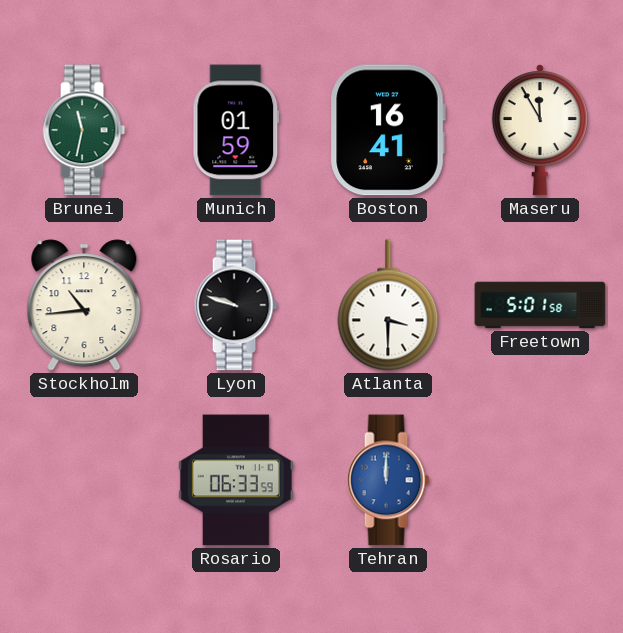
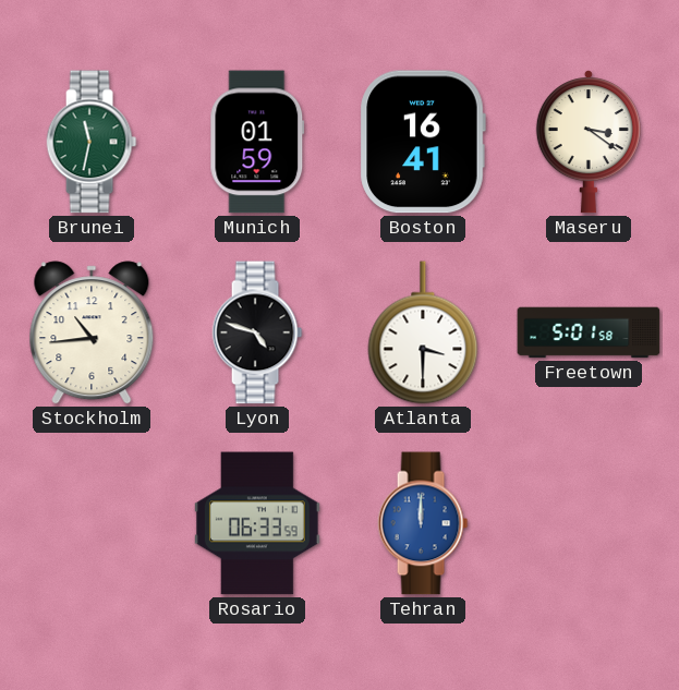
Maseru: 11:55 -> 3:21 (589, 142)
Lyon: 9:48 -> 4:48 (257, 332)
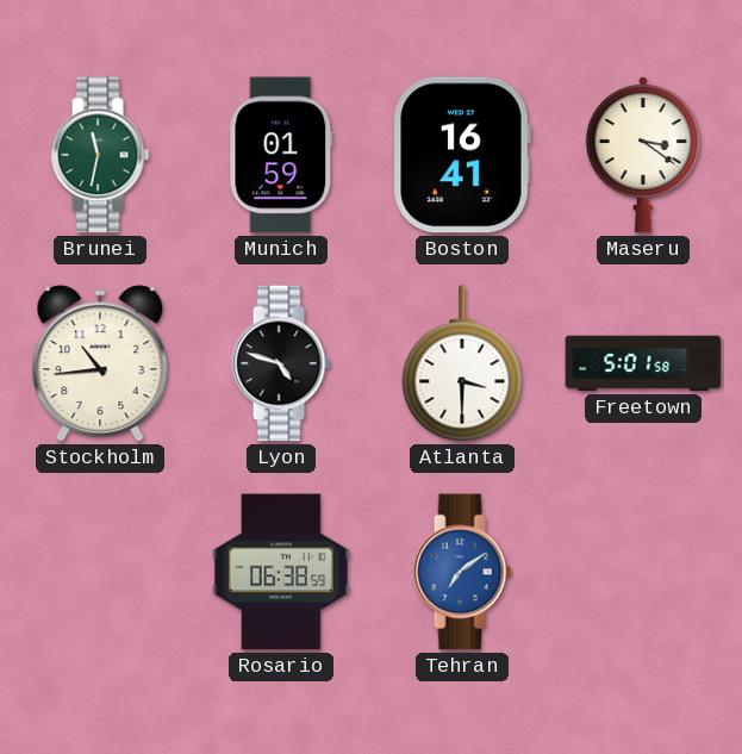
Rosario: 06:33 -> 06:38 (281, 572)
Tehran: 12:00 -> 7:09 (462, 572)
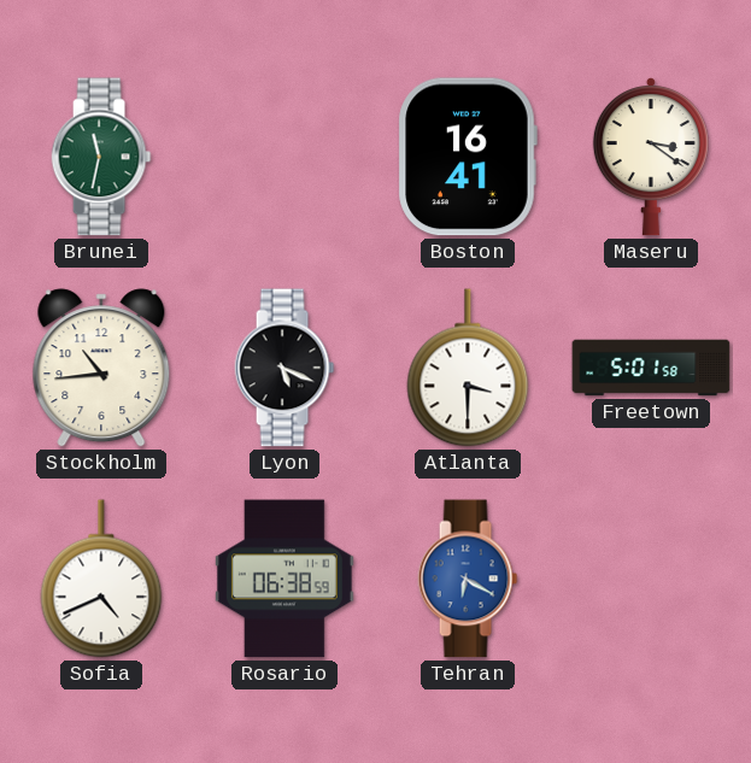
Munich: 01:59 -> none (281, 155)
Lyon: 4:48 -> 5:19 (284, 368)
Sofia: none -> 4:41 (101, 579)
Tehran: 7:09 -> 6:20 (468, 579)
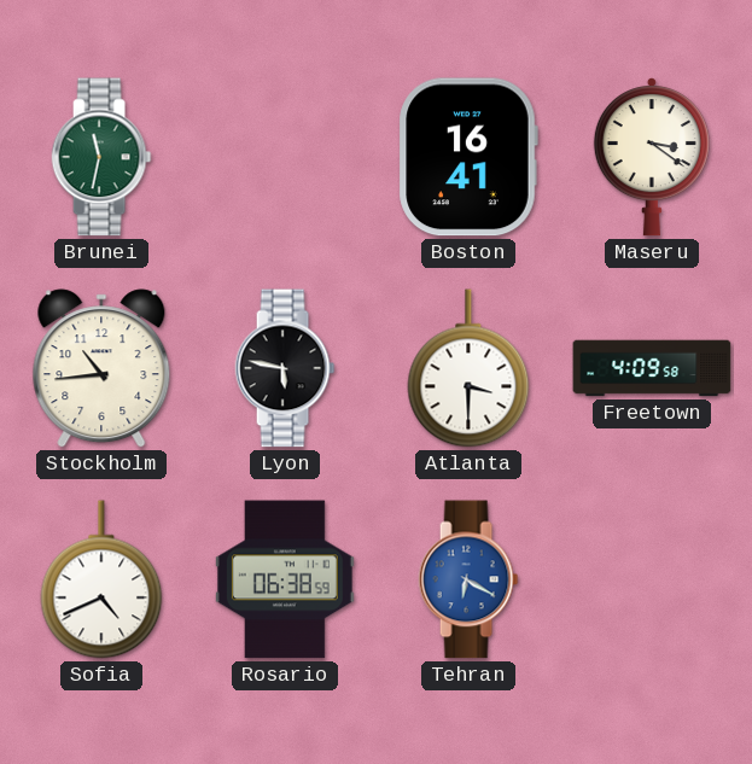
Lyon: 5:19 -> 5:47 (285, 368)
Freetown: 5:01 -> 4:09 (652, 368)
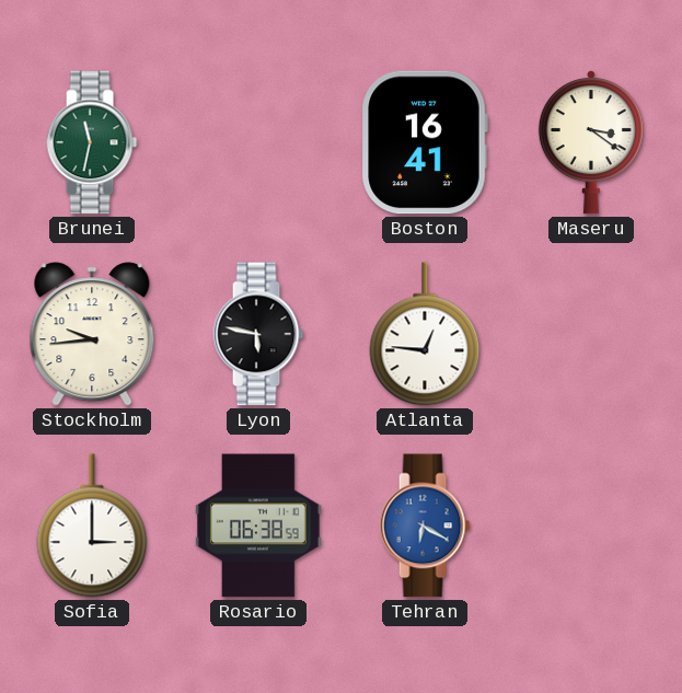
Stockholm: 10:44 -> 9:44 (92, 334)
Atlanta: 3:30 -> 12:46 (425, 334)
Freetown: 4:09 -> none (652, 368)
Sofia: 4:41 -> 3:00 (92, 525)
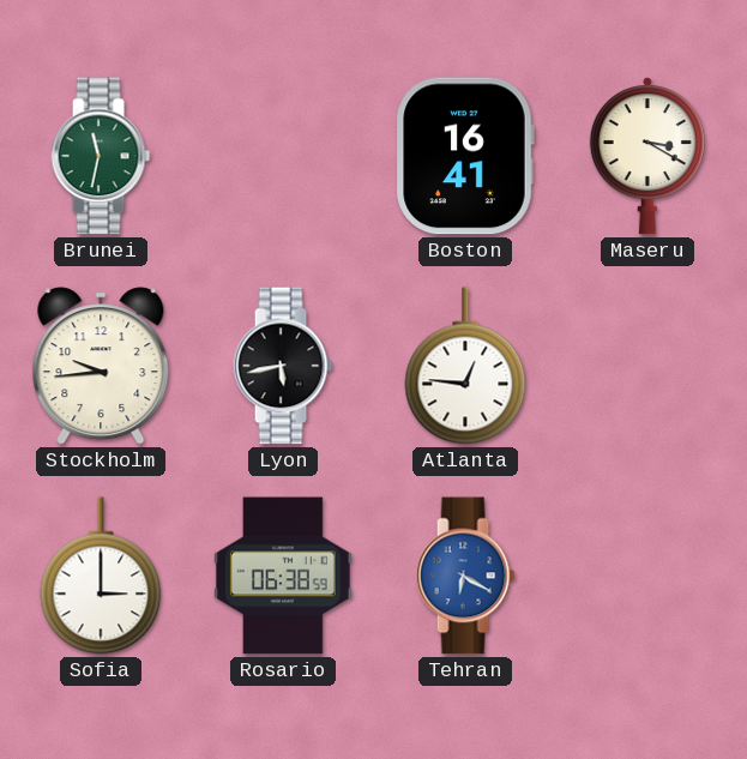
Maseru: 3:21 -> 3:20 (647, 156)
Lyon: 5:47 -> 5:43 (283, 366)
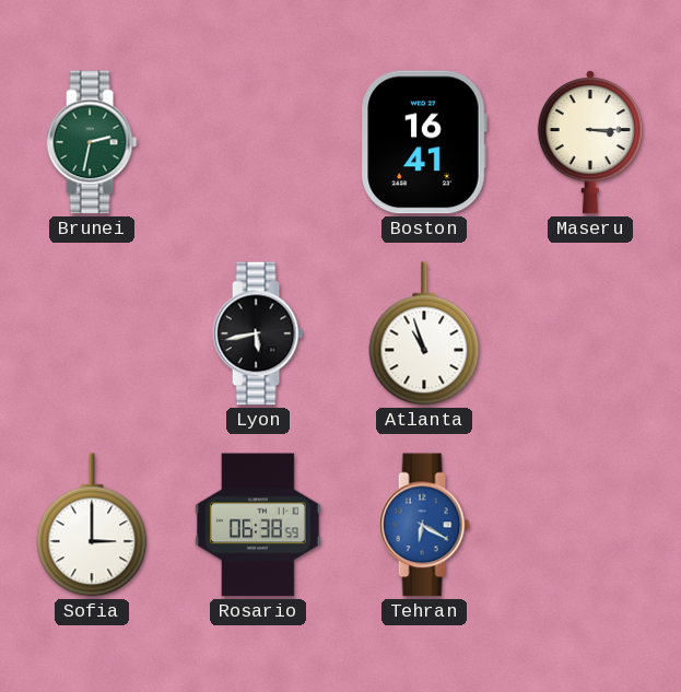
Brunei: 11:32 -> 2:32 (92, 142)
Maseru: 3:20 -> 3:15 (590, 142)
Stockholm: 9:44 -> none (101, 366)
Atlanta: 12:46 -> 10:57 (424, 333)
